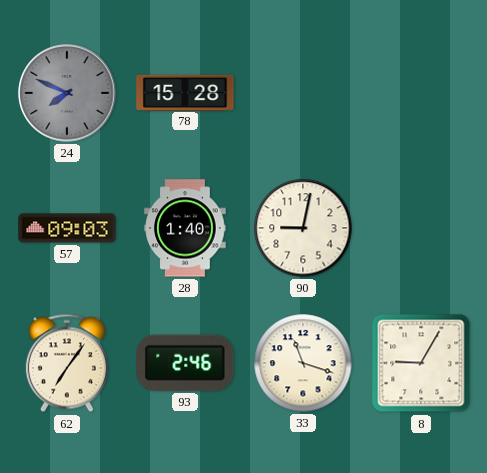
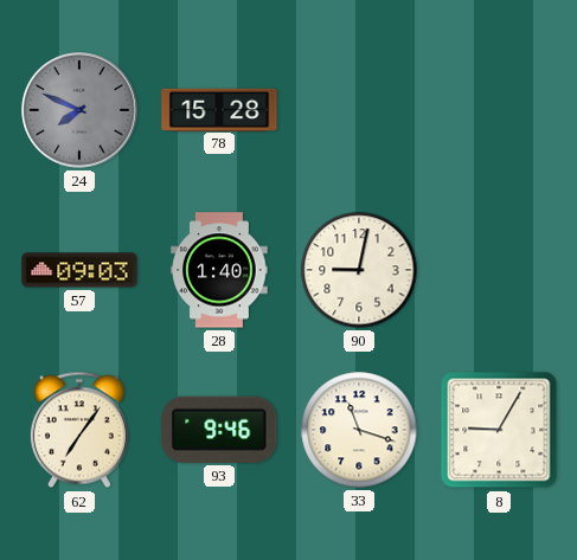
93: 2:46 -> 9:46 (219, 430)
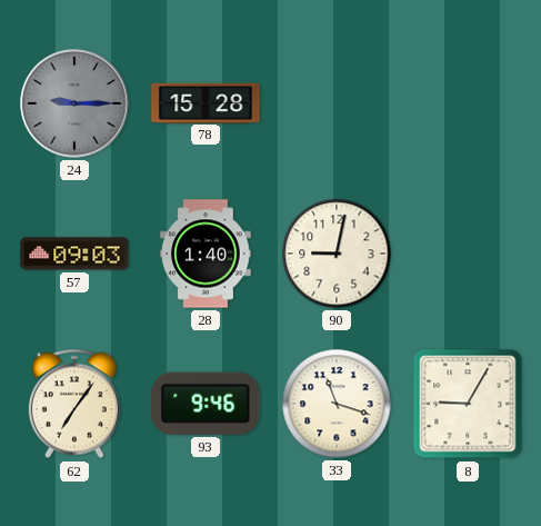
24: 7:49 -> 9:15 (74, 103)
